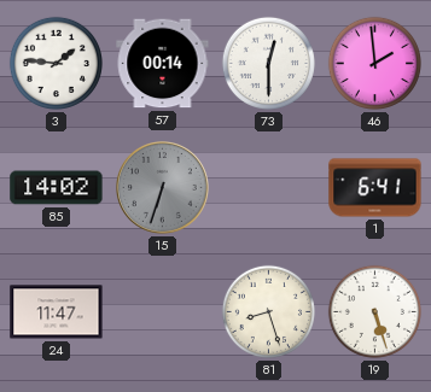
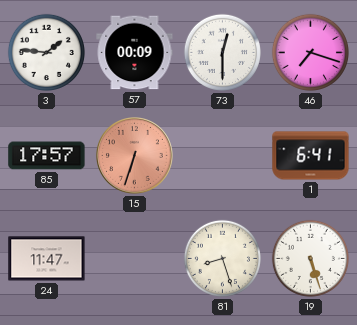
57: 00:14 -> 00:09 (135, 53)
46: 1:59 -> 7:18 (310, 52)
85: 14:02 -> 17:57 (47, 156)
15 dial: grey -> salmon (135, 156)
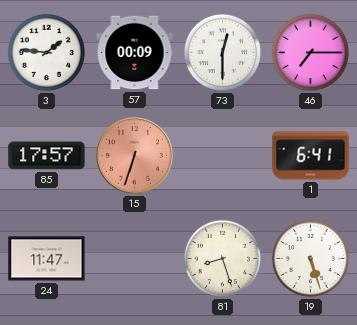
46: 7:18 -> 7:15 (310, 52)
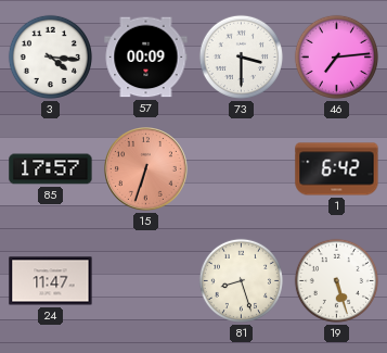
3: 1:46 -> 4:16 (50, 56)
73: 12:30 -> 3:30 (241, 56)
46: 7:15 -> 7:14 (336, 56)
1: 6:41 -> 6:42 (337, 169)
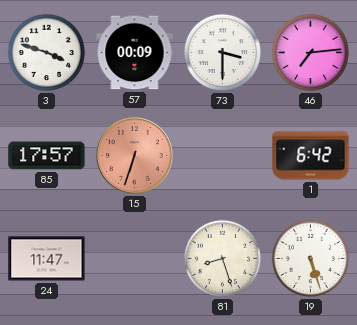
3: 4:16 -> 3:48 (46, 52)
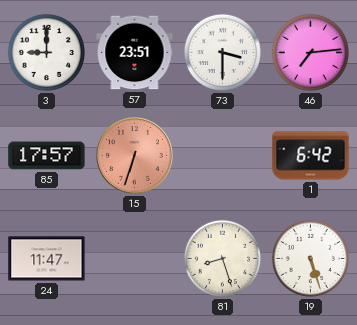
3: 3:48 -> 9:00 (46, 52)
57: 00:09 -> 23:51 (135, 53)
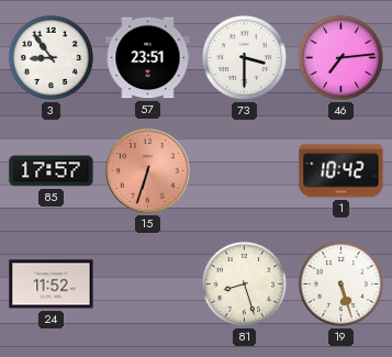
3: 9:00 -> 8:54 (51, 57)
1: 6:42 -> 10:42 (341, 171)
24: 11:47 -> 11:52 (52, 285)
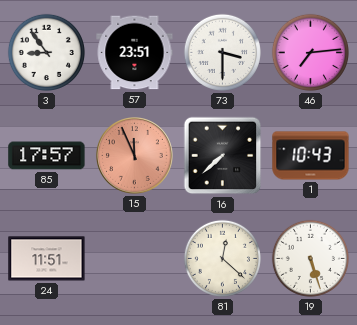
15: 6:33 -> 11:56 (135, 156)
16: none -> 7:38 (223, 156)
1: 10:42 -> 10:43 (311, 156)
24: 11:52 -> 11:51 (47, 259)
81: 8:27 -> 12:22 (222, 258)
